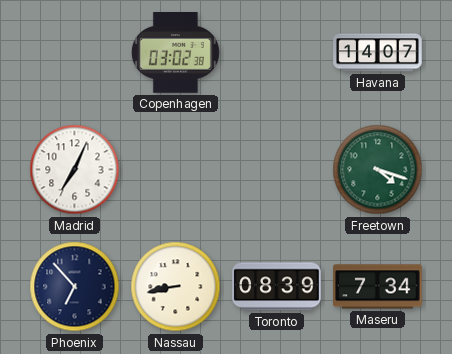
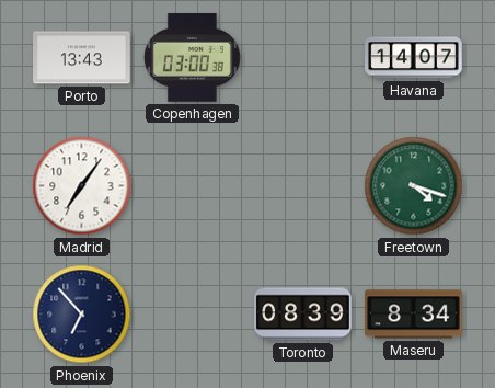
Porto: none -> 13:43 (82, 58)
Copenhagen: 03:02 -> 03:00 (192, 58)
Madrid: 7:04 -> 7:06 (82, 186)
Nassau: 8:43 -> none (176, 287)
Maseru: 7:34 -> 8:34 (414, 315)
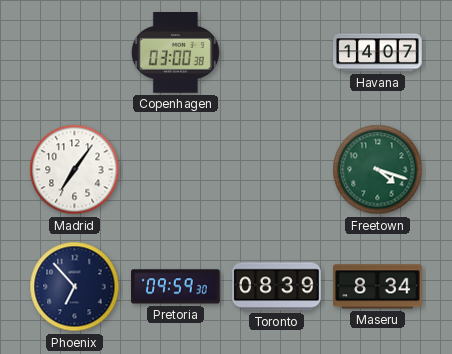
Porto: 13:43 -> none (82, 58)
Pretoria: none -> 09:59 (176, 287)
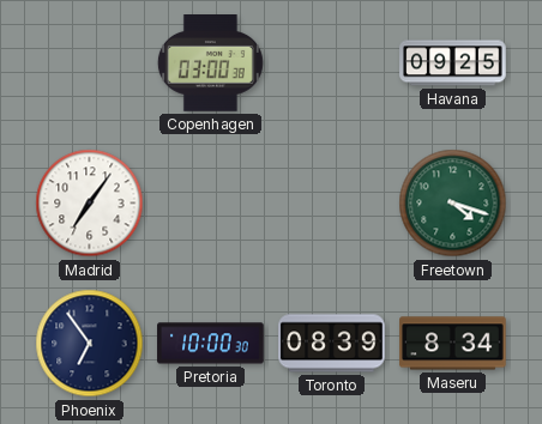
Havana: 14:07 -> 09:25 (453, 63)
Phoenix: 6:53 -> 6:54 (90, 344)
Pretoria: 09:59 -> 10:00 (211, 344)
